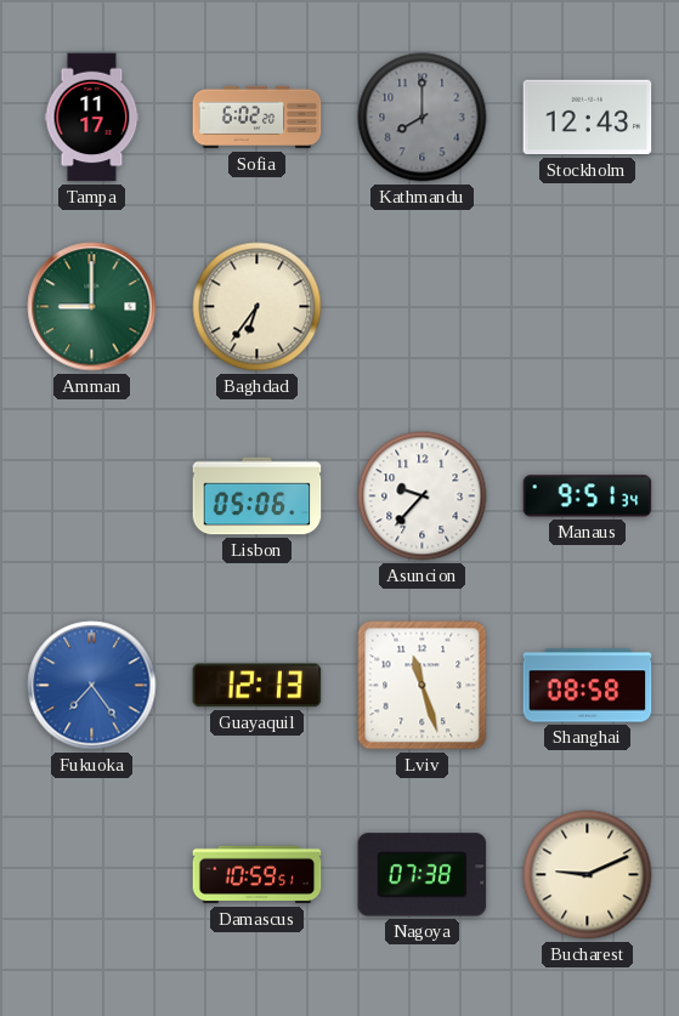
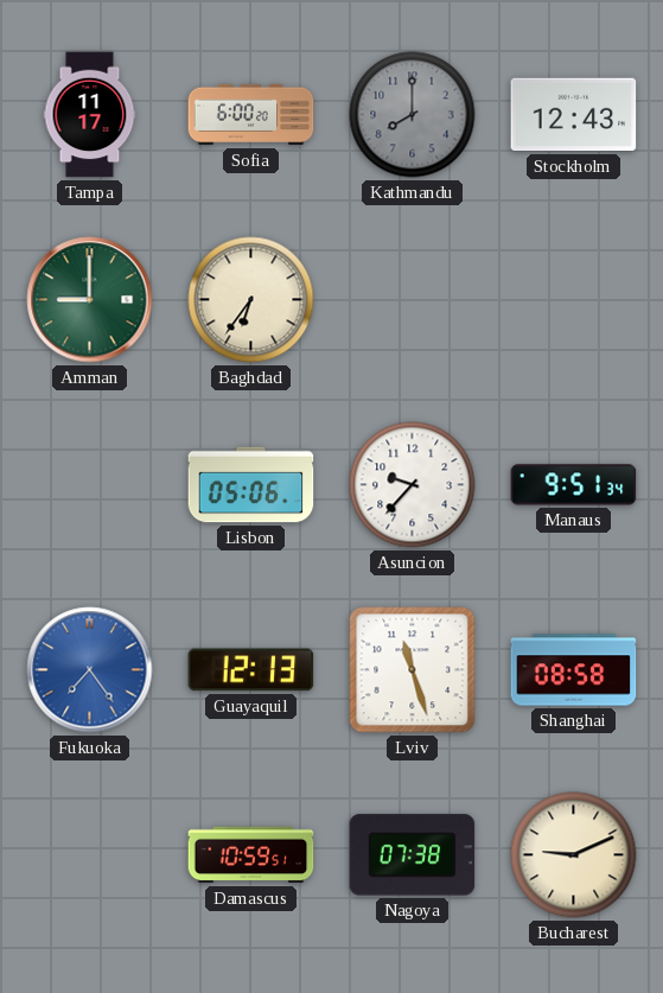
Sofia: 6:02 -> 6:00 (251, 115)
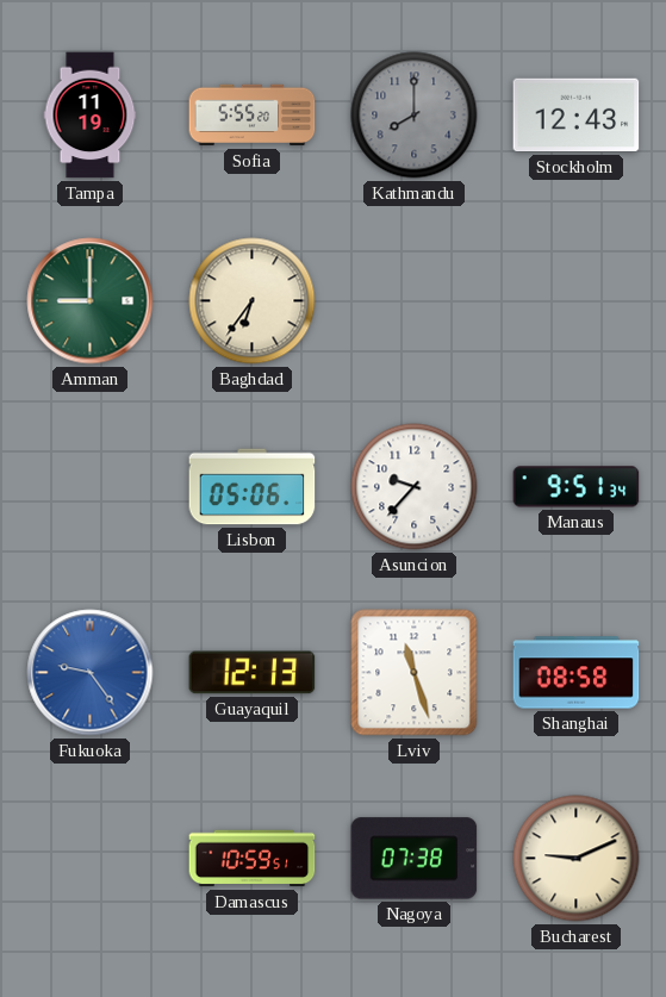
Tampa: 11:17 -> 11:19 (91, 116)
Sofia: 6:00 -> 5:55 (253, 116)
Fukuoka: 7:24 -> 9:24 (91, 673)
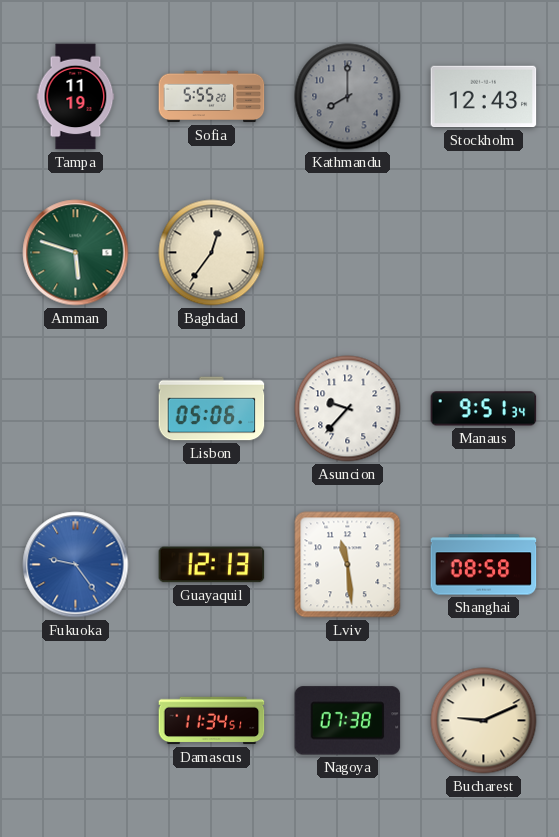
Amman: 9:00 -> 5:48 (76, 253)
Baghdad: 6:36 -> 12:36 (212, 253)
Lviv: 11:27 -> 11:29 (348, 565)
Damascus: 10:59 -> 11:34 (212, 721)
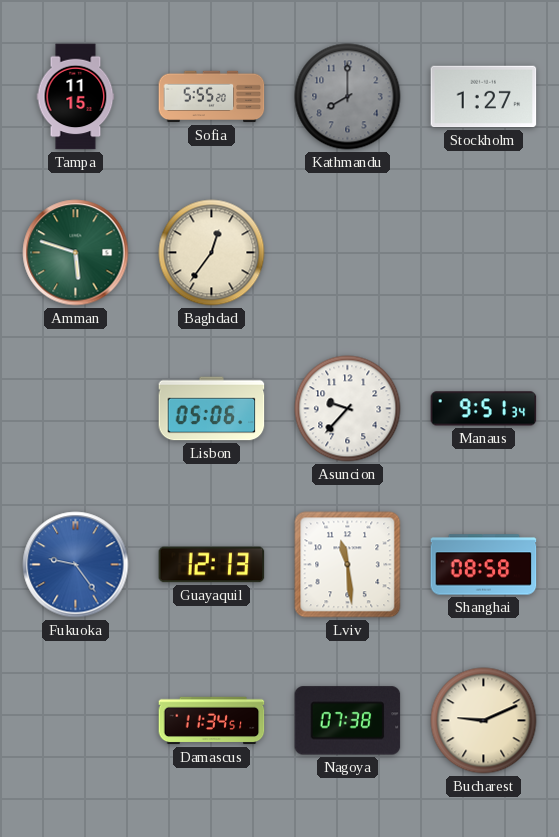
Tampa: 11:19 -> 11:15 (76, 97)
Stockholm: 12:43 -> 1:27 (484, 97)
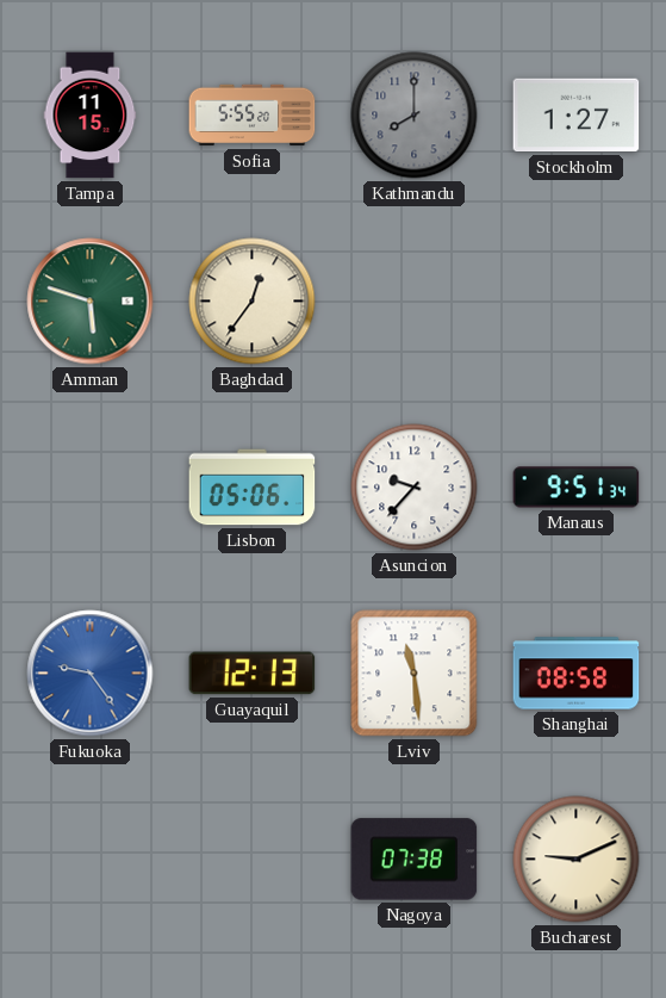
Damascus: 11:34 -> none (212, 721)
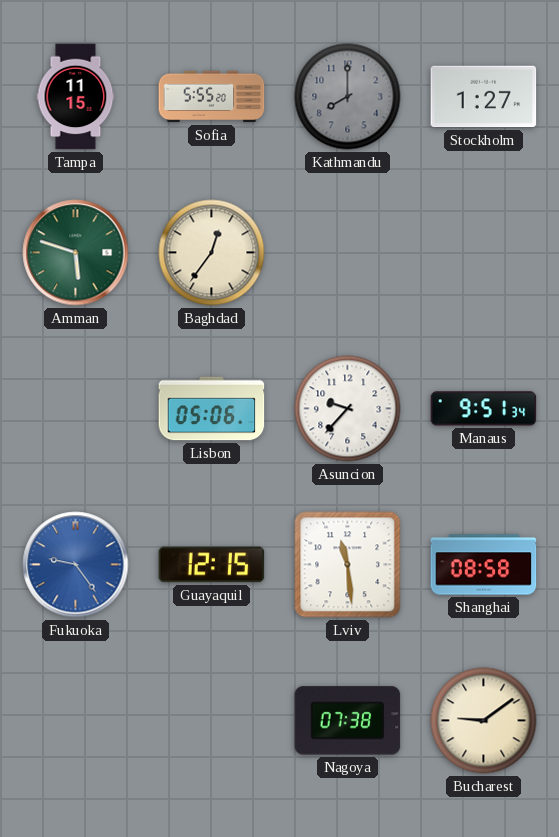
Guayaquil: 12:13 -> 12:15 (212, 565)
Bucharest: 9:11 -> 9:09 (484, 721)
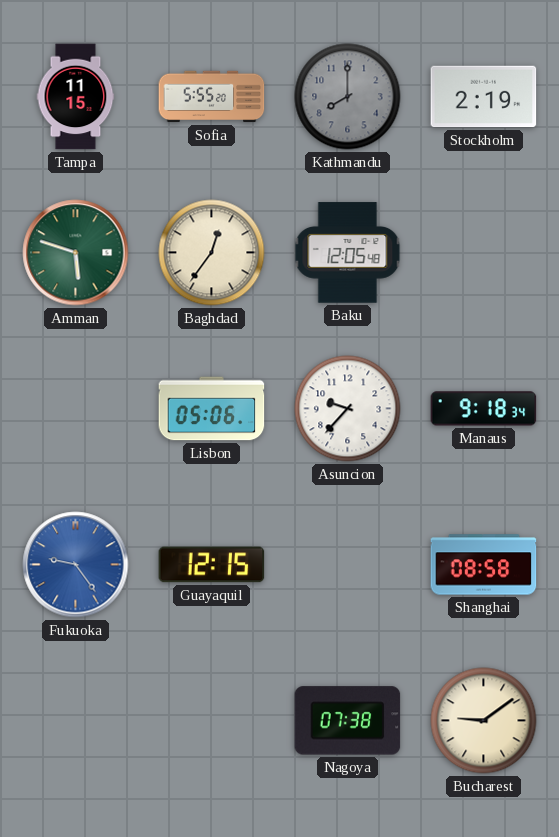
Stockholm: 1:27 -> 2:19 (484, 97)
Baku: none -> 12:05 (348, 253)
Manaus: 9:51 -> 9:18 (484, 409)
Lviv: 11:29 -> none (348, 565)
